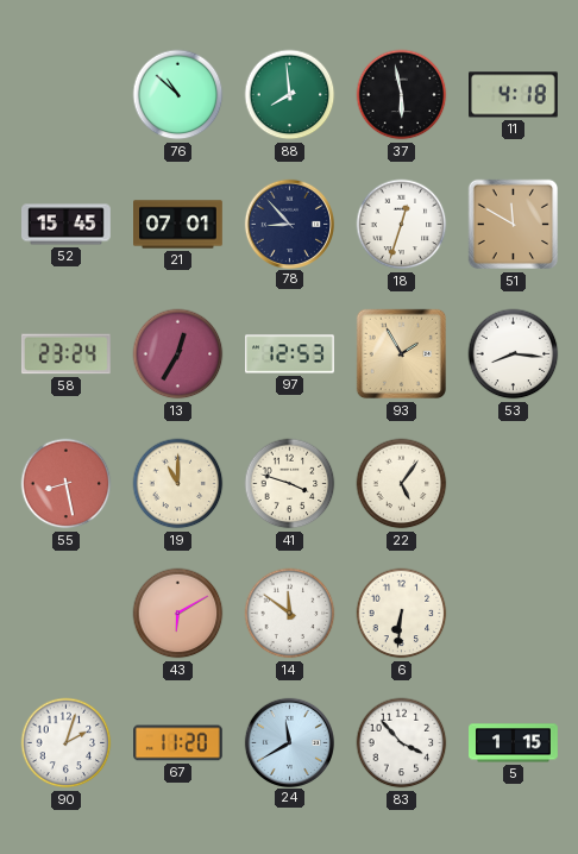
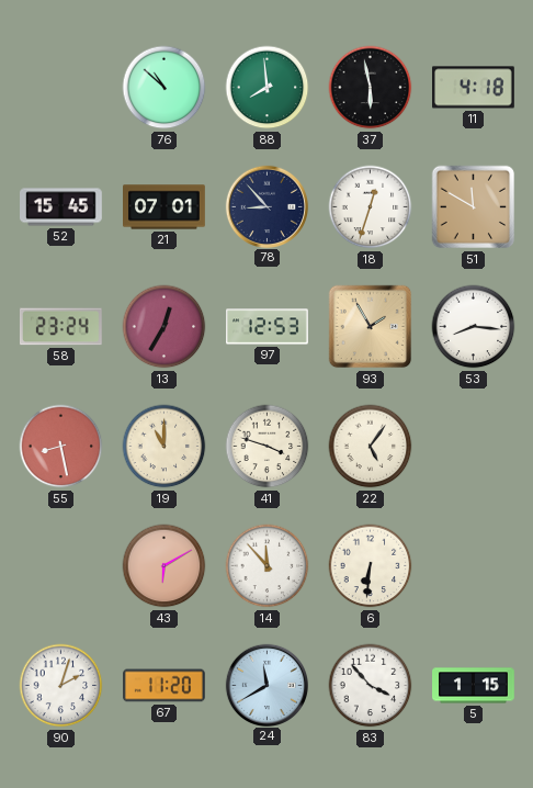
14: 11:51 -> 11:53 (268, 566)
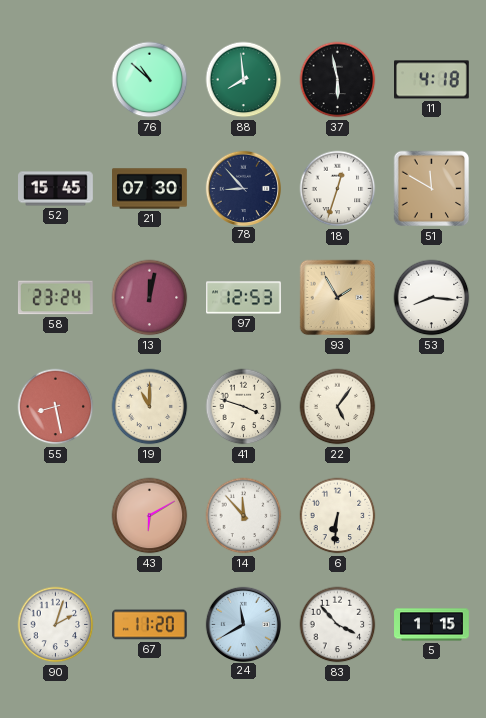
21: 07:01 -> 07:30 (150, 189)
13: 12:35 -> 12:02 (150, 298)
